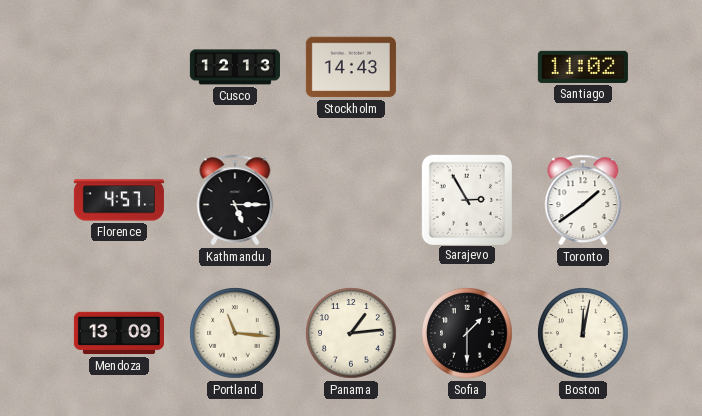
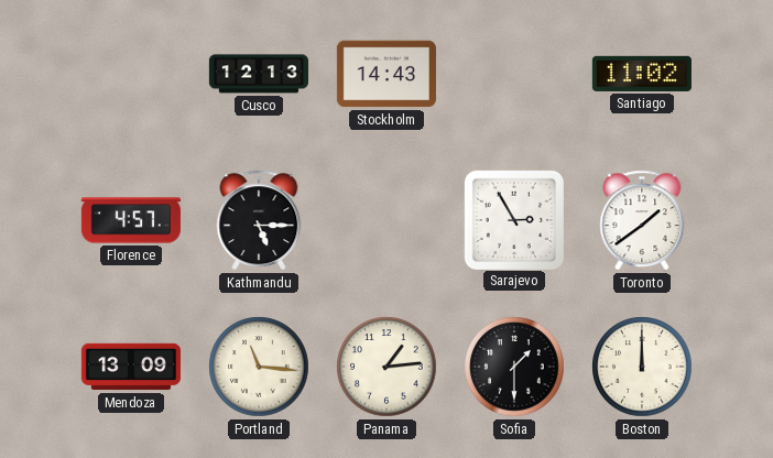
Boston: 12:02 -> 12:00 (642, 367)
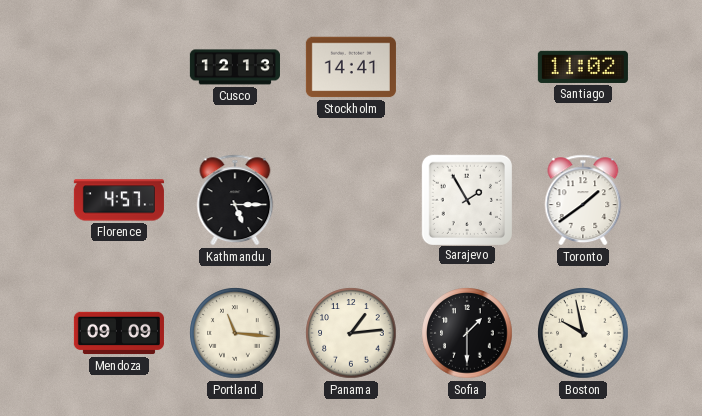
Stockholm: 14:43 -> 14:41 (351, 67)
Sarajevo: 2:55 -> 1:55 (466, 199)
Mendoza: 13:09 -> 09:09 (119, 333)
Boston: 12:00 -> 9:58 (583, 333)
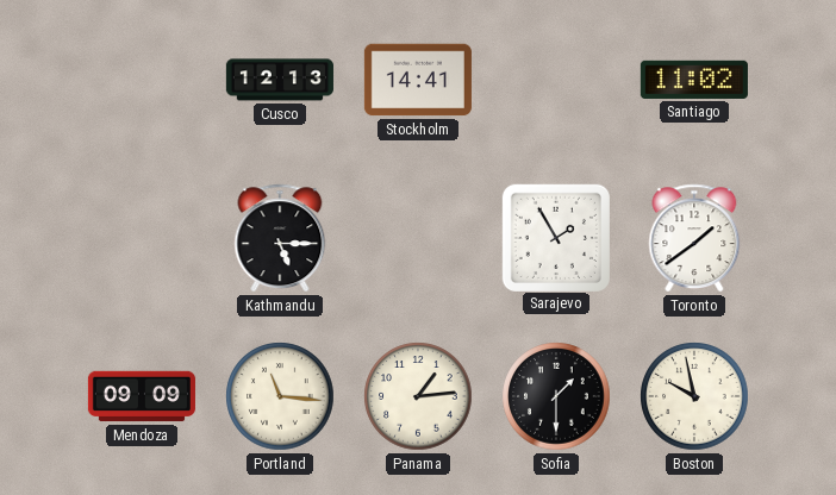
Florence: 4:57 -> none (119, 200)
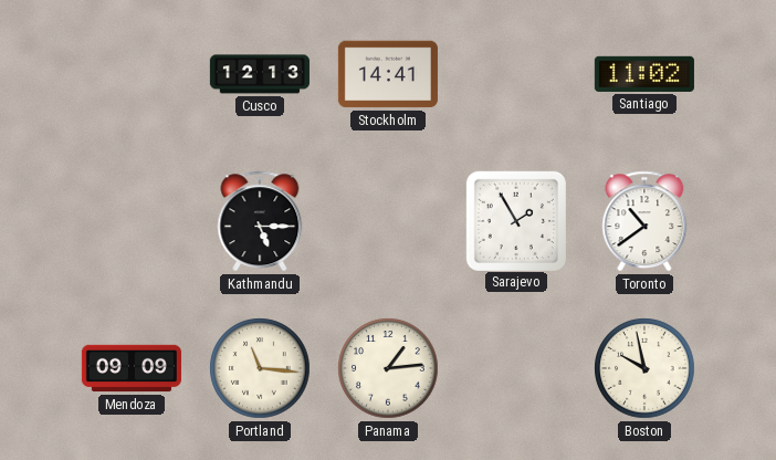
Toronto: 1:39 -> 10:39 (644, 221)
Sofia: 1:30 -> none (556, 396)
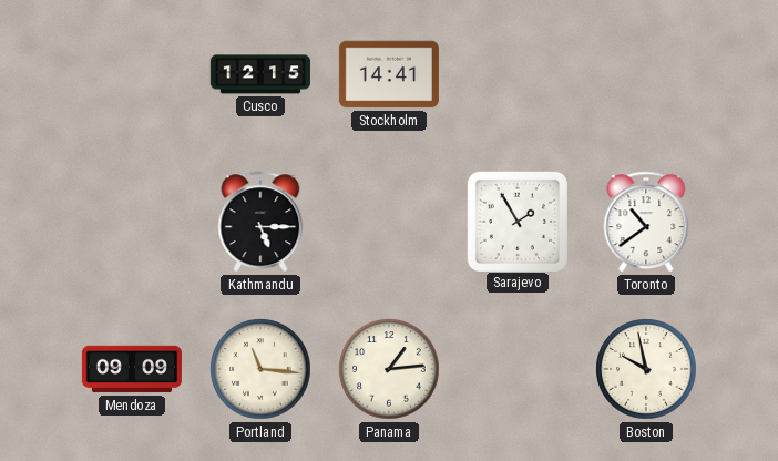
Cusco: 12:13 -> 12:15 (260, 74)
Santiago: 11:02 -> none (644, 74)
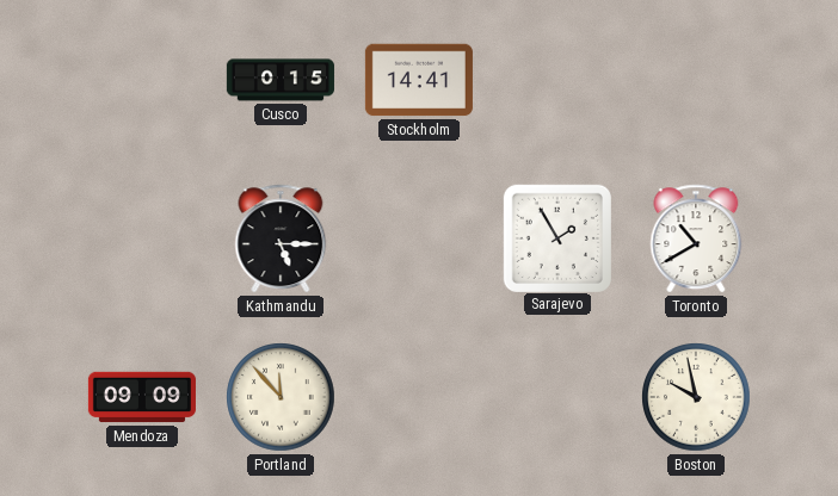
Cusco: 12:15 -> 0:15 (281, 80)
Toronto: 10:39 -> 10:40 (696, 238)
Portland: 11:16 -> 11:53 (281, 397)
Panama: 1:14 -> none (389, 369)
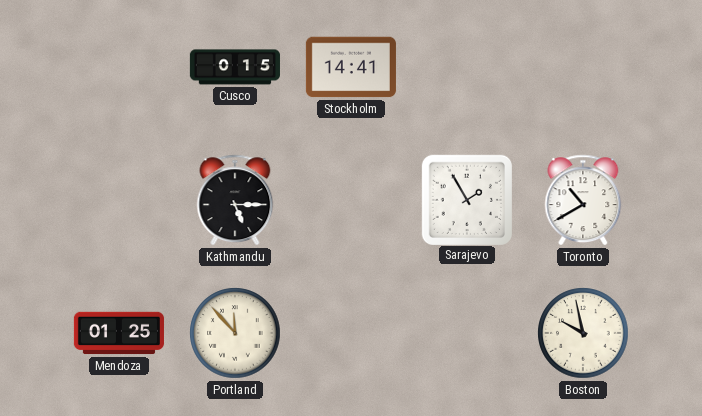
Mendoza: 09:09 -> 01:25 (119, 333)
